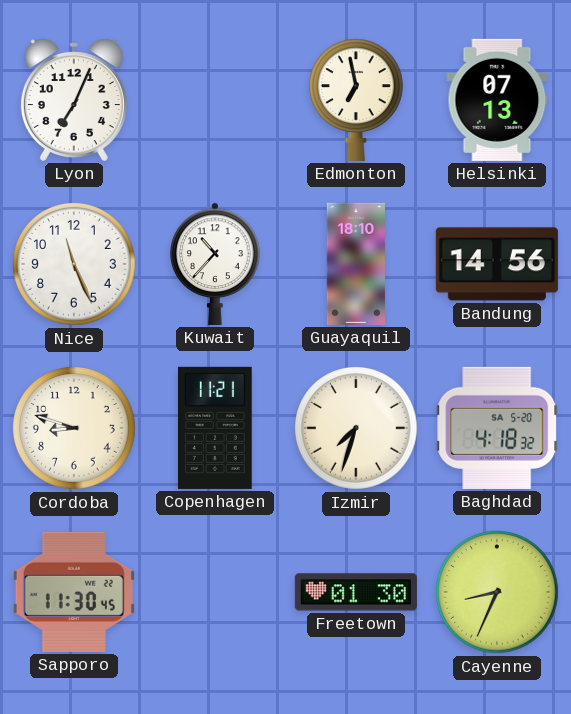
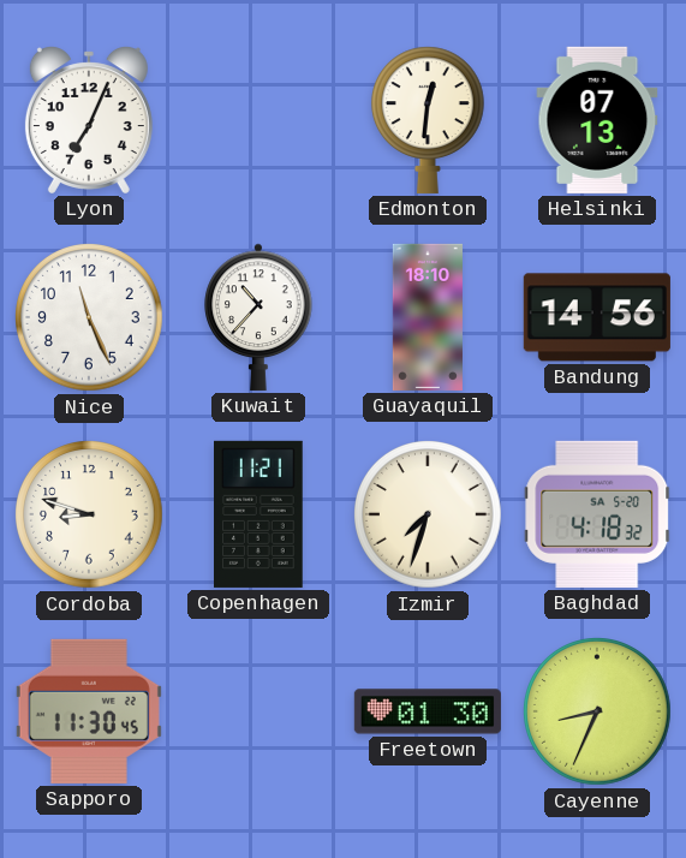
Edmonton: 6:58 -> 12:31 (428, 120)
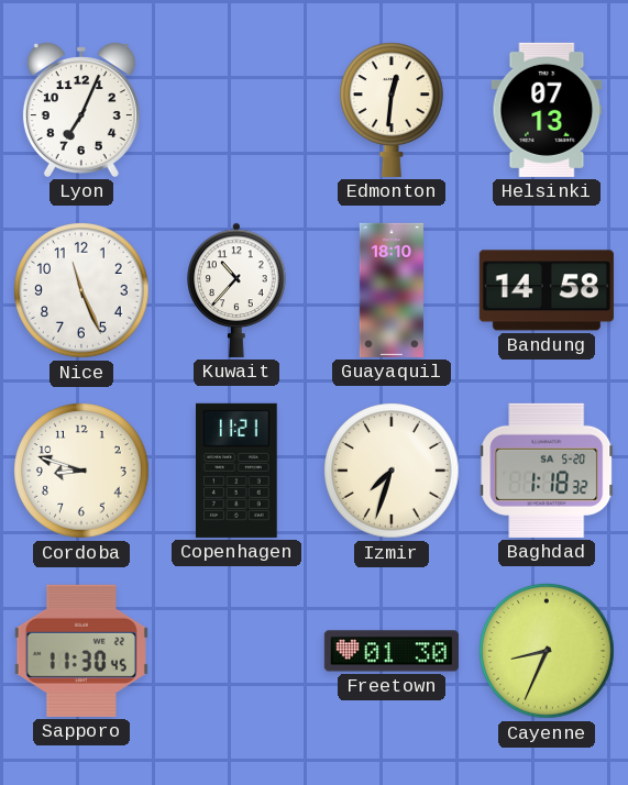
Bandung: 14:56 -> 14:58 (547, 290)
Baghdad: 4:18 -> 1:18 (547, 471)
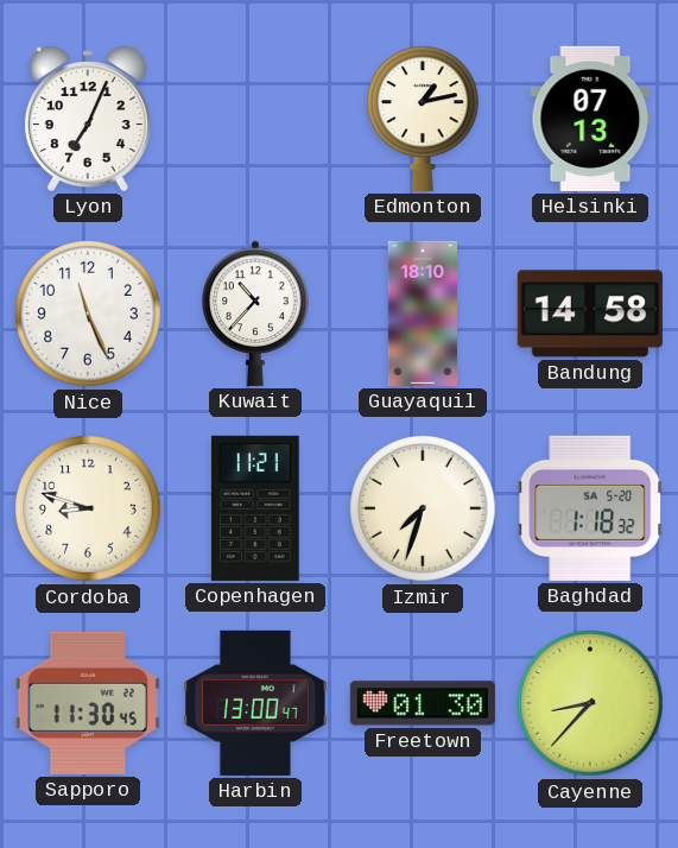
Edmonton: 12:31 -> 1:13 (423, 119)
Harbin: none -> 13:00 (255, 703)
Cayenne: 8:34 -> 8:37 (591, 704)
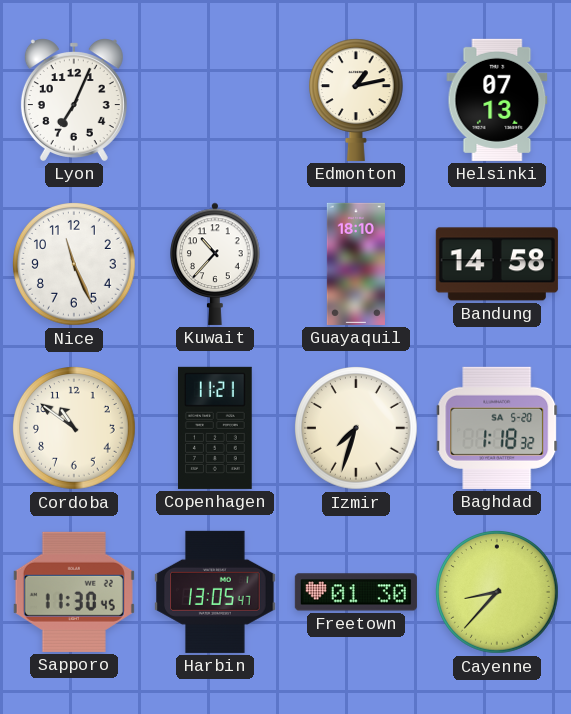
Cordoba: 8:48 -> 10:51 (75, 429)
Harbin: 13:00 -> 13:05 (215, 592)
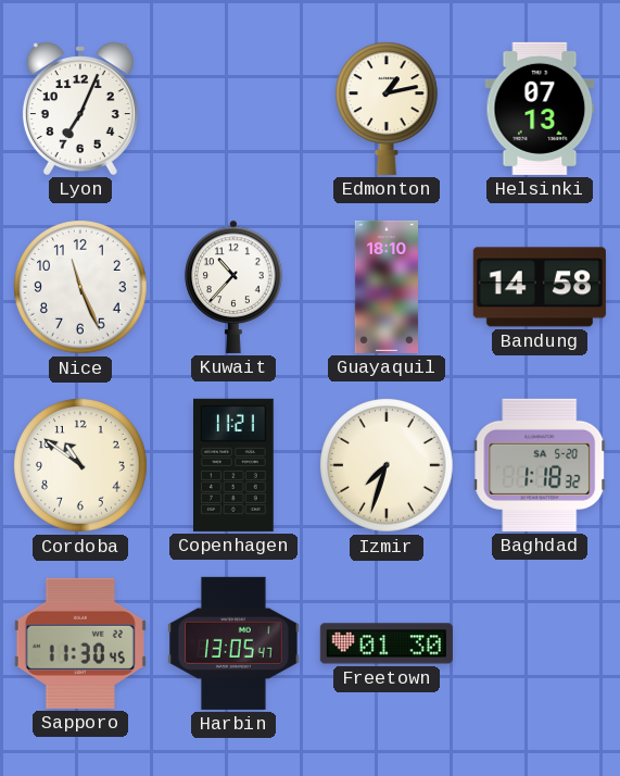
Cayenne: 8:37 -> none (498, 593)
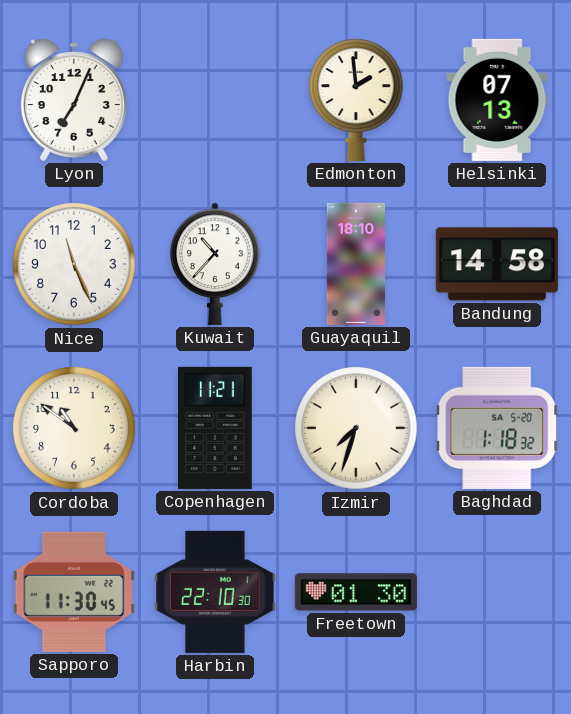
Edmonton: 1:13 -> 1:59 (356, 100)
Harbin: 13:05 -> 22:10 (215, 592)
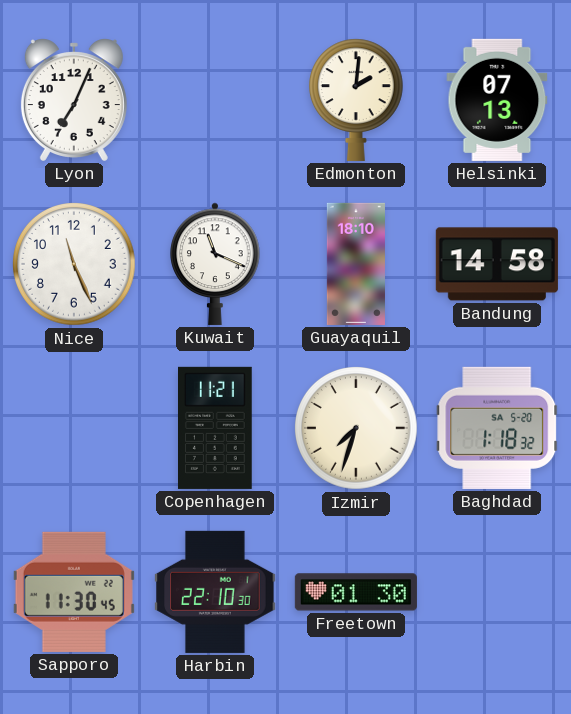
Edmonton: 1:59 -> 2:01 (356, 100)
Kuwait: 10:37 -> 11:19 (215, 264)
Cordoba: 10:51 -> none (75, 429)
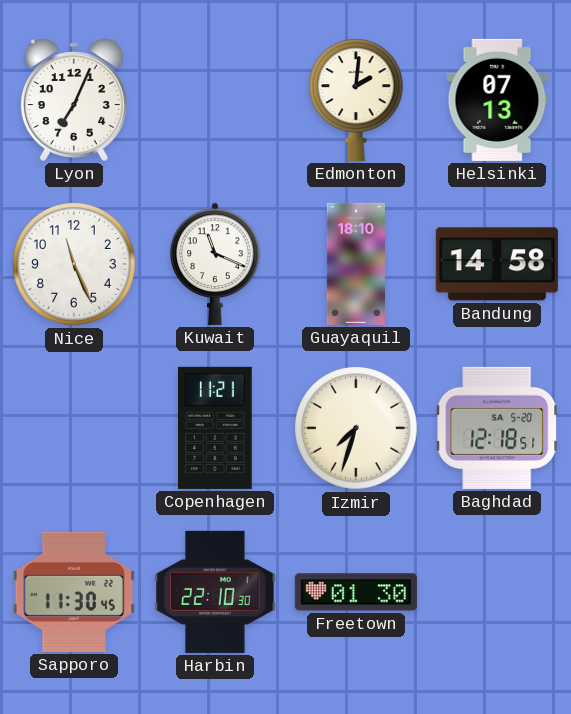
Baghdad: 1:18 -> 12:18 (497, 428)
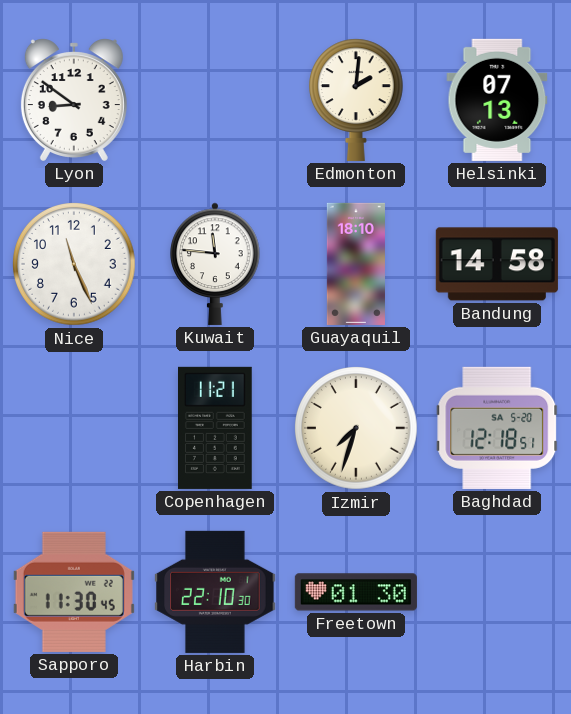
Lyon: 7:04 -> 8:51 (74, 100)
Kuwait: 11:19 -> 11:46 (215, 264)
